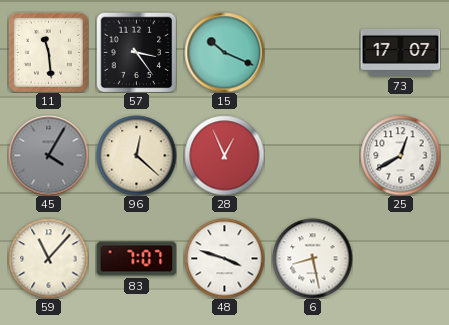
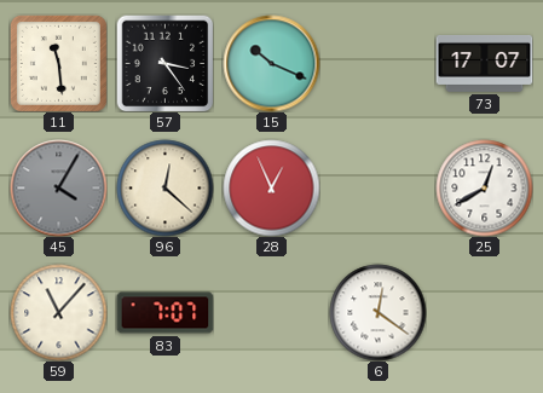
48: 3:48 -> none (224, 258)
6: 8:28 -> 12:21 (377, 312)
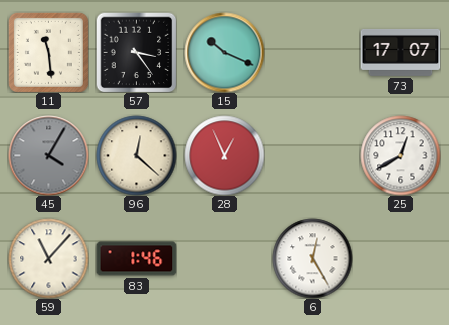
83: 7:07 -> 1:46 (136, 259)
6: 12:21 -> 12:25 (312, 258)
